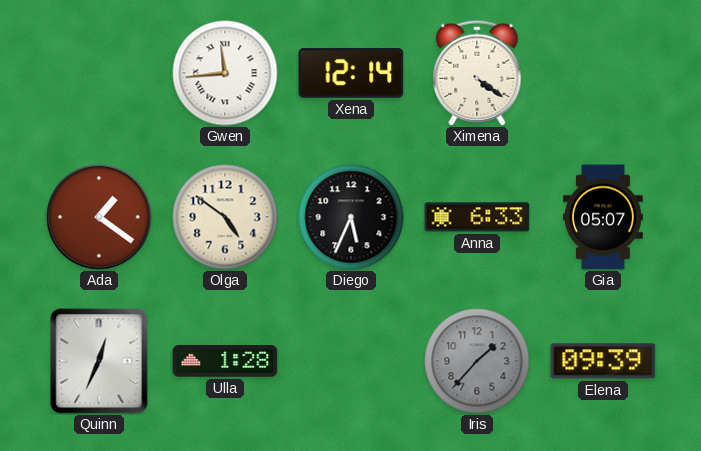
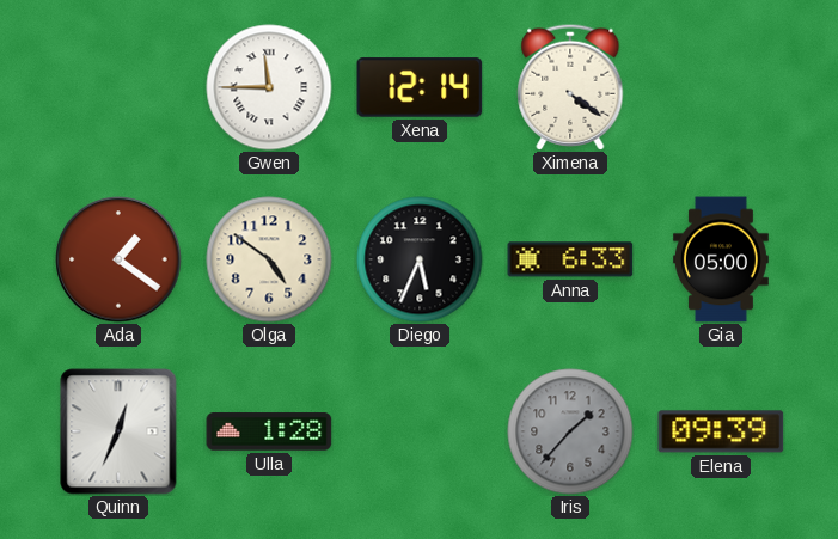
Gwen: 11:44 -> 11:45 (269, 87)
Gia: 05:07 -> 05:00 (721, 259)
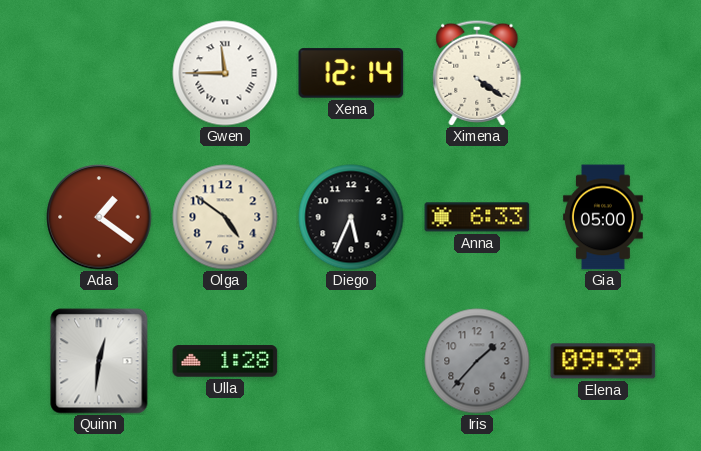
Quinn: 12:34 -> 12:31 (99, 361)
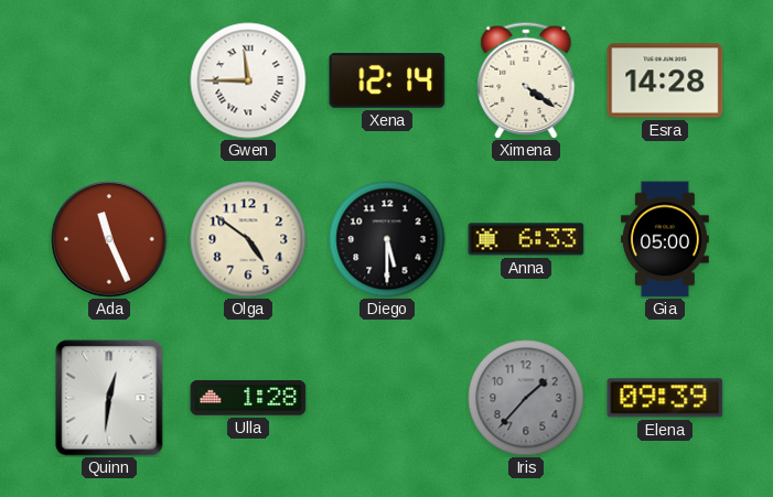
Esra: none -> 14:28 (665, 80)
Ada: 1:21 -> 11:26 (109, 239)
Diego: 5:34 -> 5:30 (387, 239)
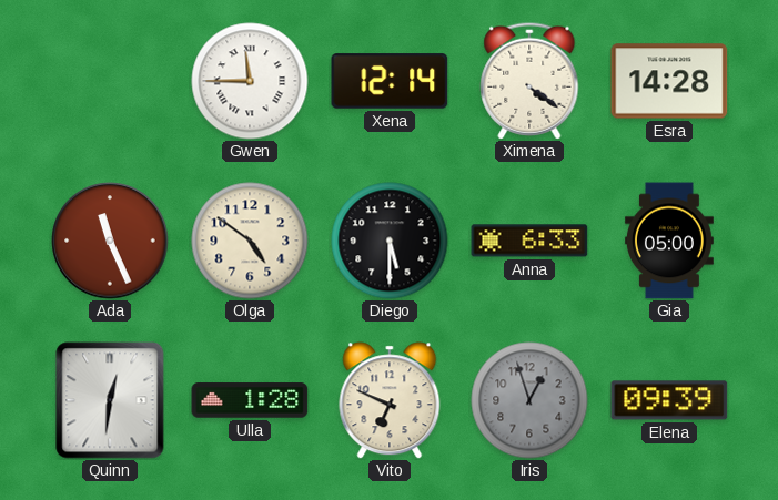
Vito: none -> 6:49 (390, 400)
Iris: 1:37 -> 12:57 (529, 400)
